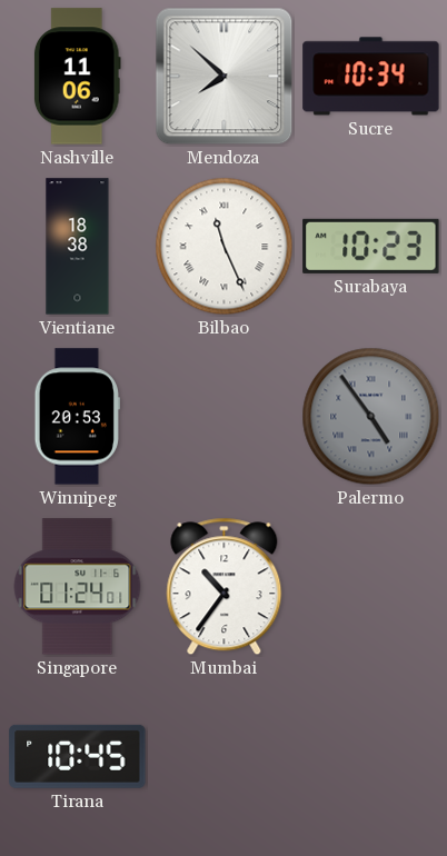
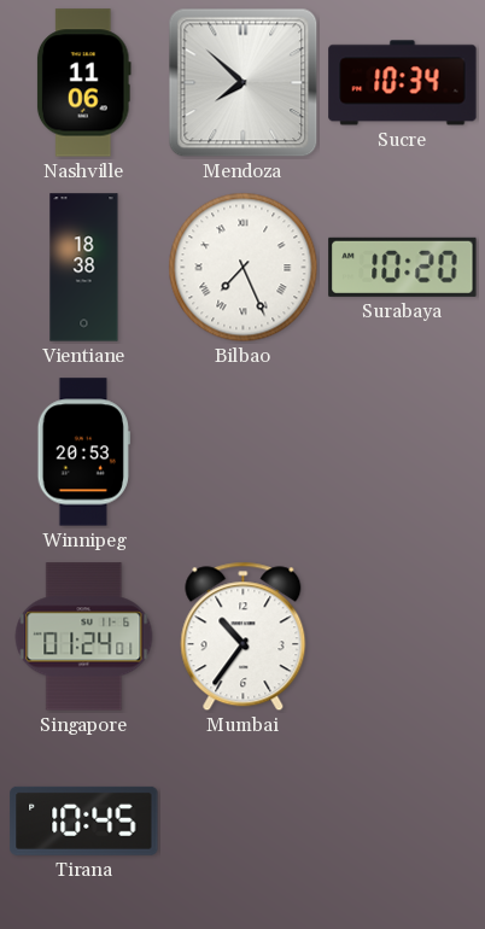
Bilbao: 11:26 -> 7:26 (244, 268)
Surabaya: 10:23 -> 10:20 (403, 267)
Palermo: 4:54 -> none (371, 417)
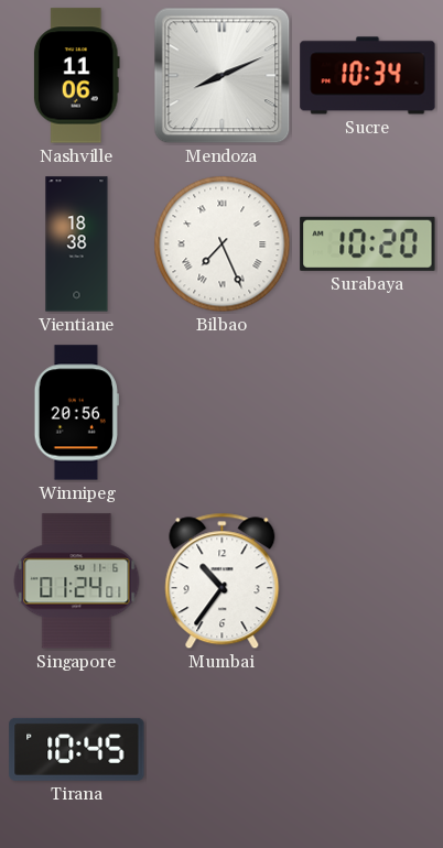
Mendoza: 7:52 -> 8:11 (223, 76)
Winnipeg: 20:53 -> 20:56 (76, 413)
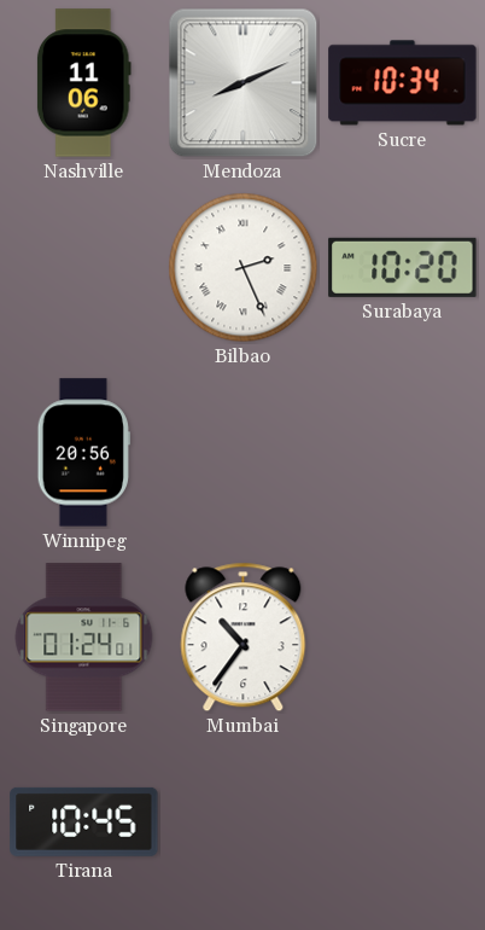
Vientiane: 18:38 -> none (77, 244)
Bilbao: 7:26 -> 2:26 (244, 268)
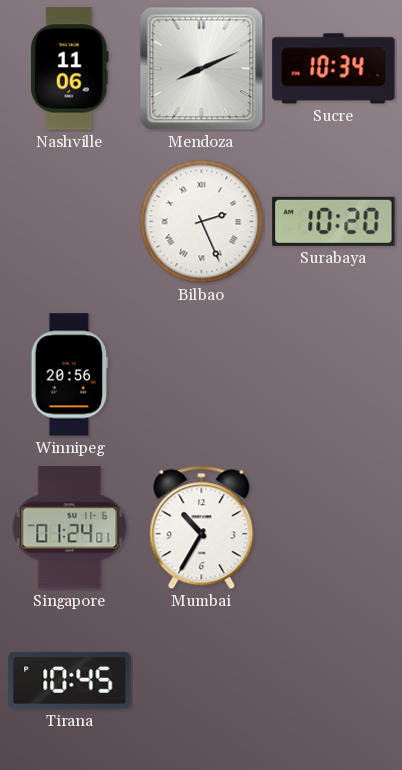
Mumbai: 10:36 -> 10:35 (202, 528)
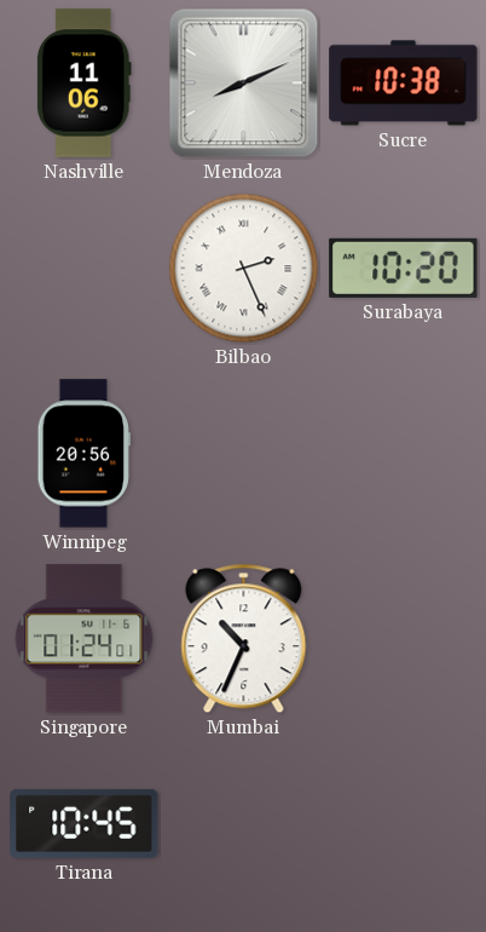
Sucre: 10:34 -> 10:38 (404, 84)
Mumbai: 10:35 -> 10:34 (244, 639)
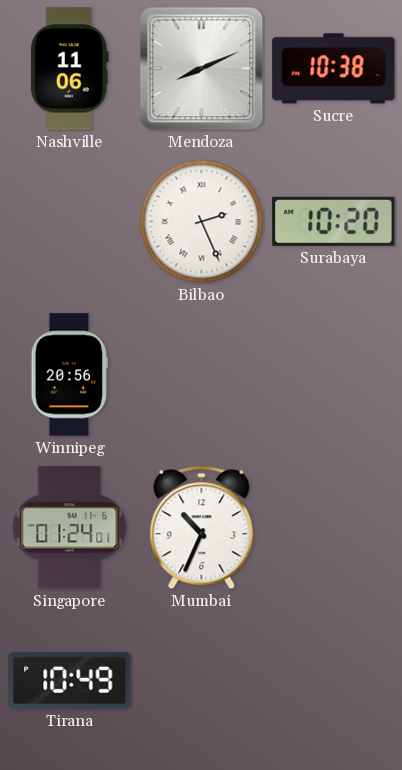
Tirana: 10:45 -> 10:49 (70, 680)
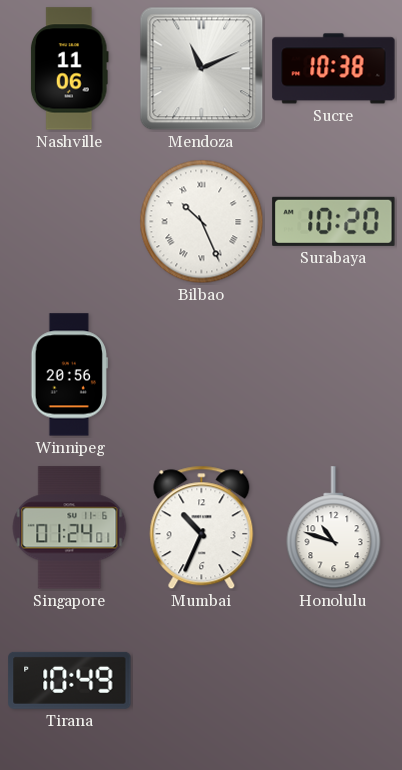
Mendoza: 8:11 -> 11:11 (202, 69)
Bilbao: 2:26 -> 10:26 (202, 222)
Honolulu: none -> 10:48 (334, 528)
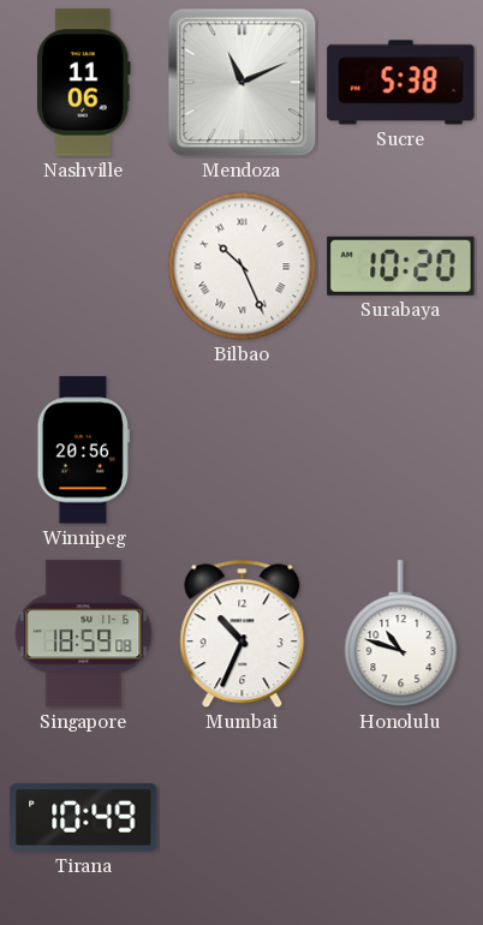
Sucre: 10:38 -> 5:38 (401, 83)
Singapore: 01:24 -> 18:59 (84, 634)
